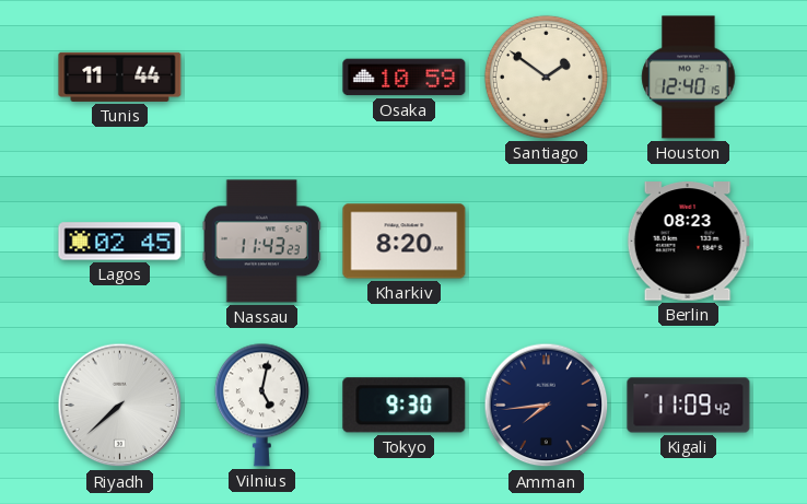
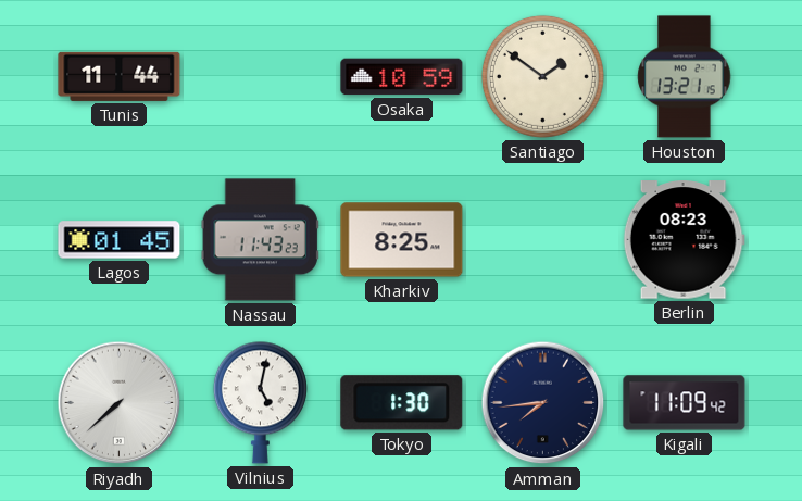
Houston: 12:40 -> 13:21 (685, 77)
Lagos: 02:45 -> 01:45 (120, 240)
Kharkiv: 8:20 -> 8:25 (402, 240)
Tokyo: 9:30 -> 1:30 (402, 403)
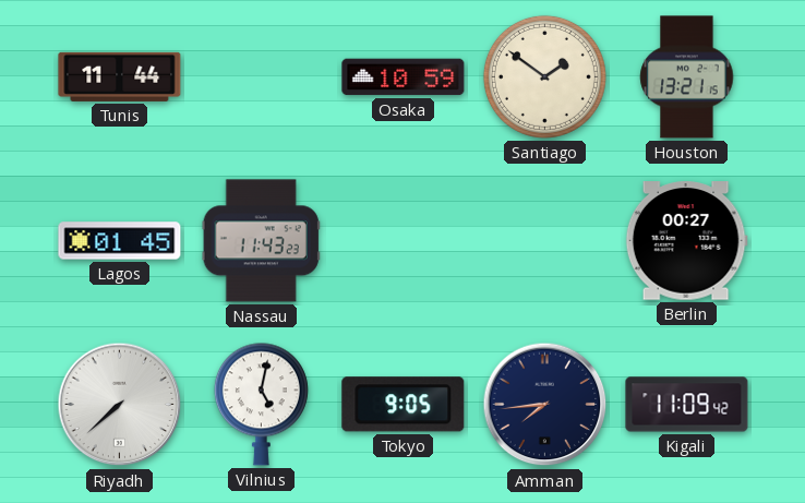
Kharkiv: 8:25 -> none (402, 240)
Berlin: 08:23 -> 00:27 (686, 241)
Tokyo: 1:30 -> 9:05 (404, 405)
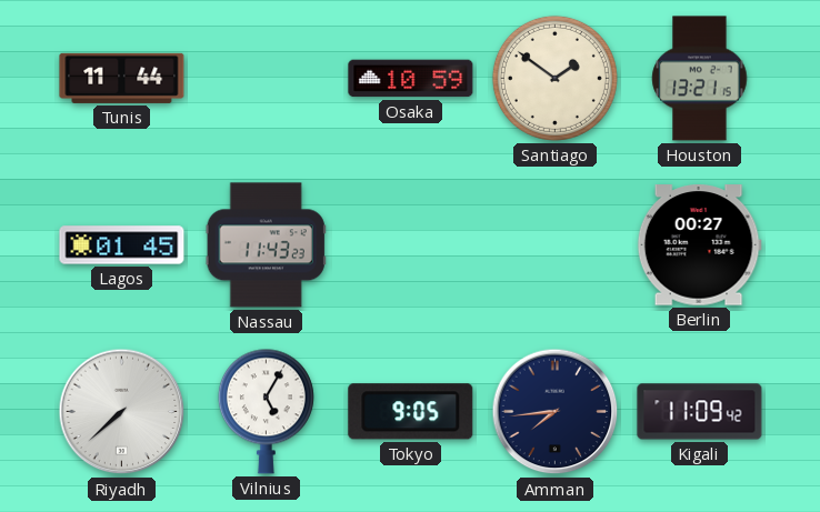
Vilnius: 5:02 -> 5:05 (266, 411)
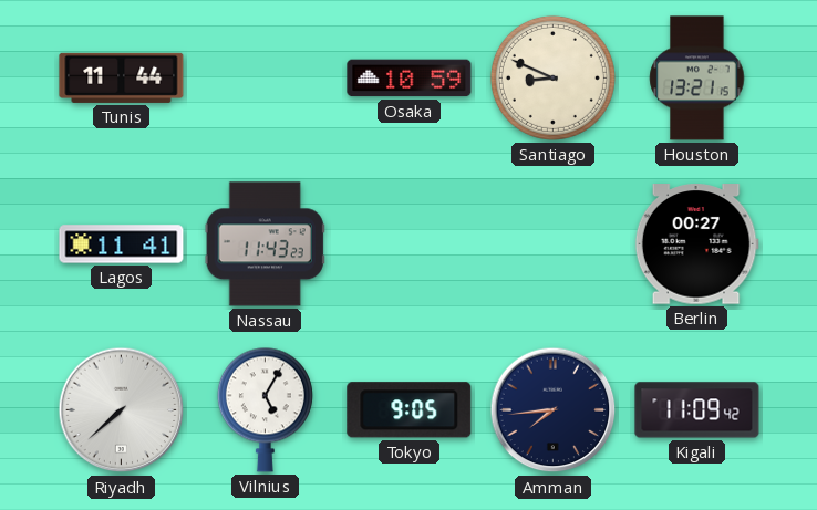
Santiago: 1:51 -> 8:49 (552, 77)
Lagos: 01:45 -> 11:41 (122, 244)
